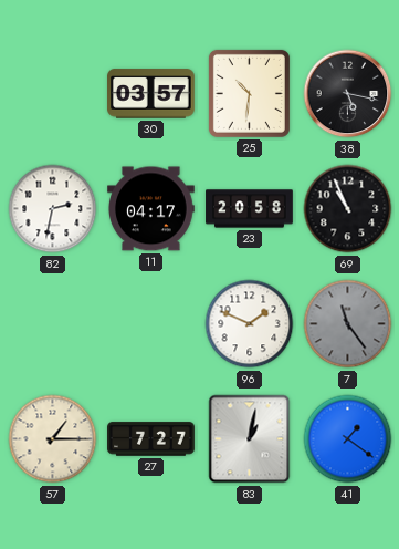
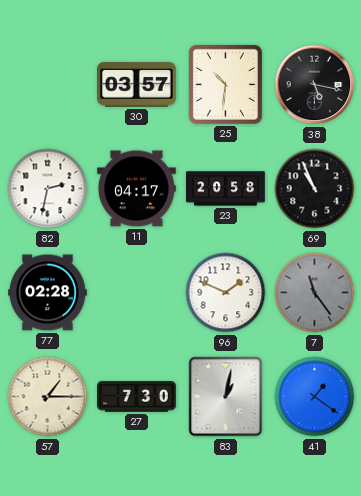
77: none -> 02:28 (48, 293)
27: 7:27 -> 7:30 (137, 397)
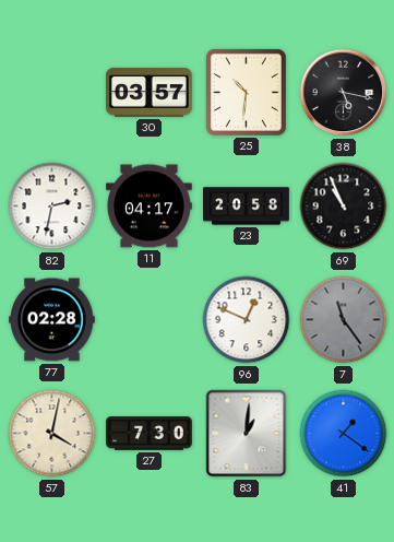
96: 1:49 -> 12:49 (247, 320)
57: 1:15 -> 4:02 (52, 434)
83: 1:02 -> 1:01 (247, 434)
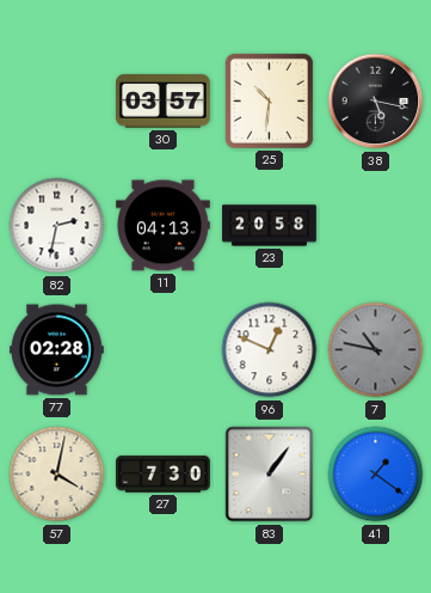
11: 04:17 -> 04:13 (164, 226)
69: 10:56 -> none (344, 207)
7: 11:24 -> 10:47 (376, 350)
83: 1:01 -> 1:06 (270, 475)
